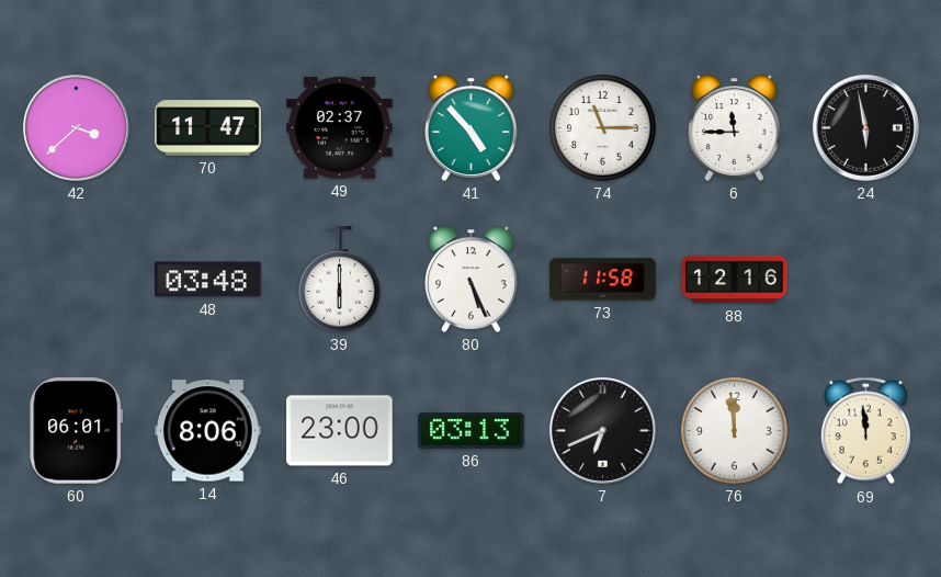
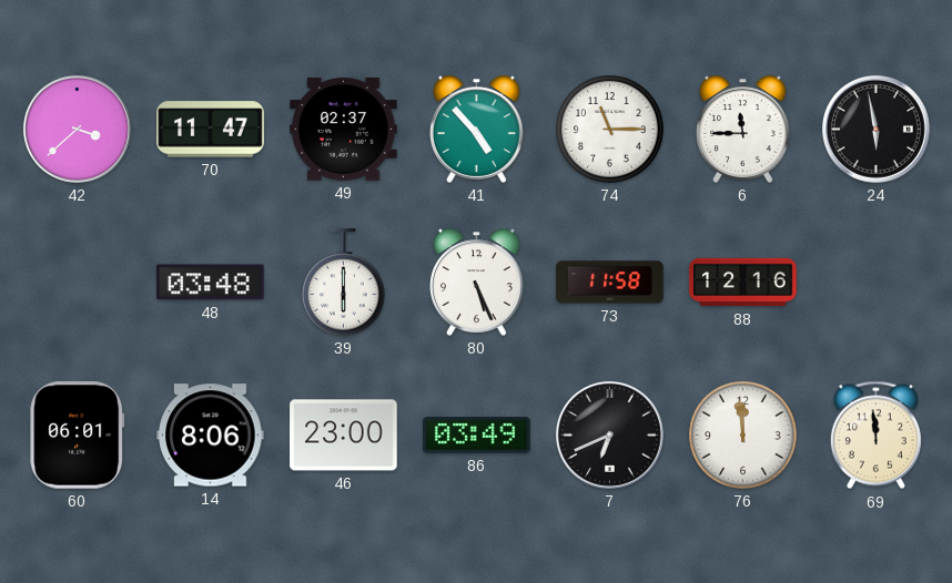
86: 03:13 -> 03:49 (477, 436)
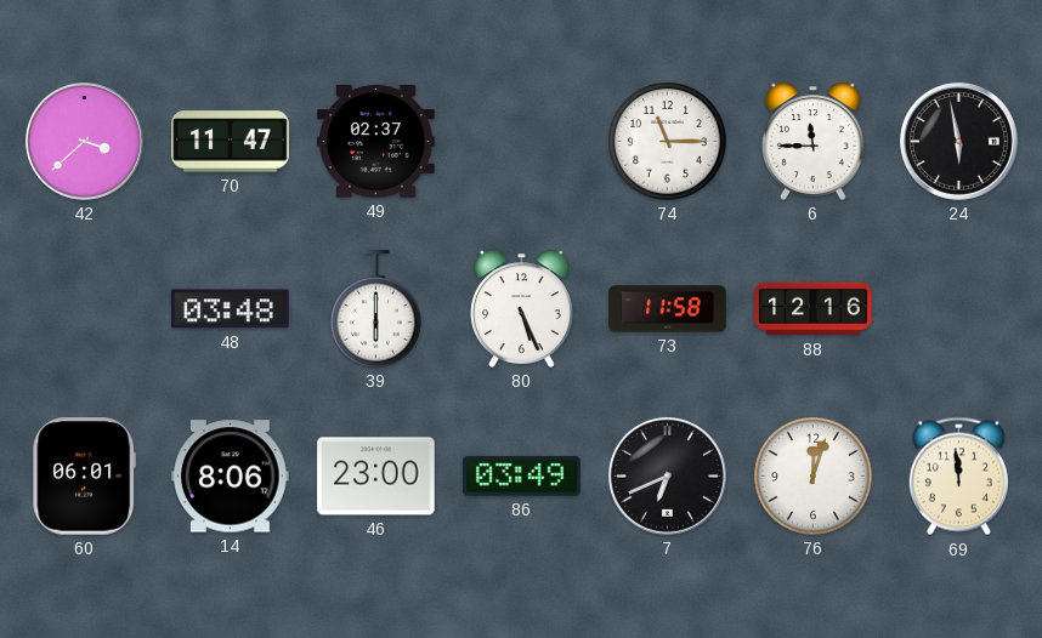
41: 4:53 -> none (477, 129)
76: 11:59 -> 12:03 (814, 477)
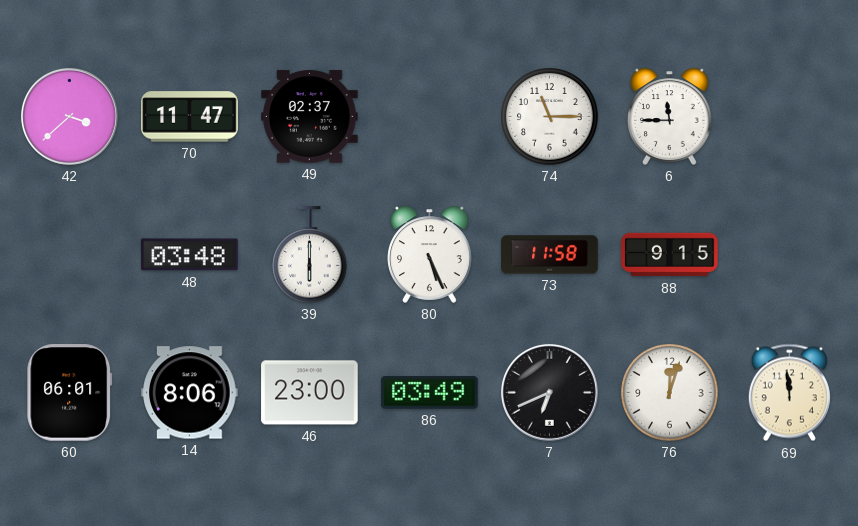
24: 5:58 -> none (958, 141)
88: 12:16 -> 9:15 (670, 255)
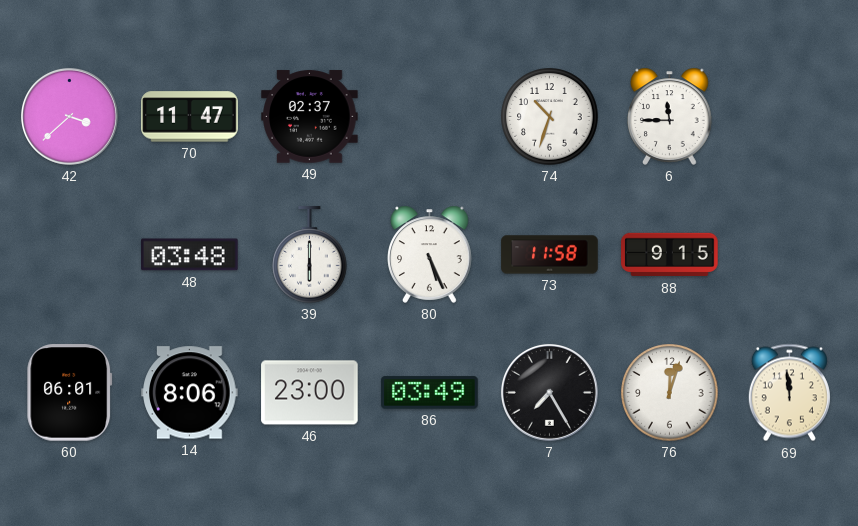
74: 11:15 -> 10:33 (550, 117)
7: 6:41 -> 7:25 (549, 392)
